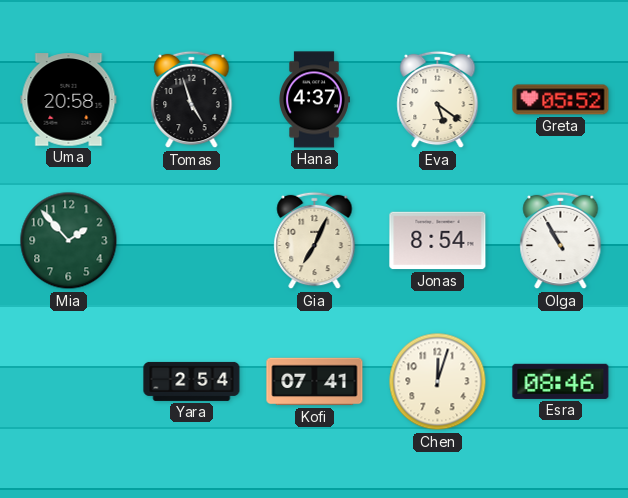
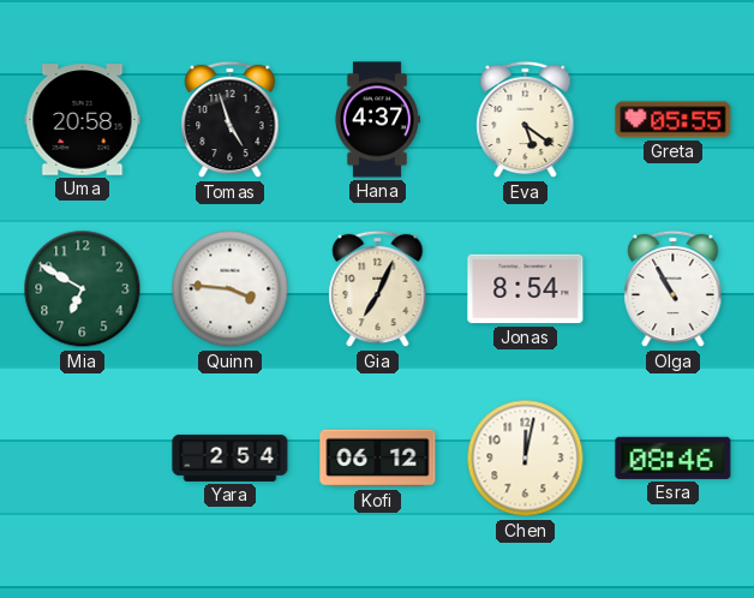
Greta: 05:52 -> 05:55 (674, 120)
Mia: 1:53 -> 6:50 (83, 289)
Quinn: none -> 3:46 (231, 289)
Kofi: 07:41 -> 06:12 (378, 459)
Chen: 12:03 -> 12:02 (526, 459)
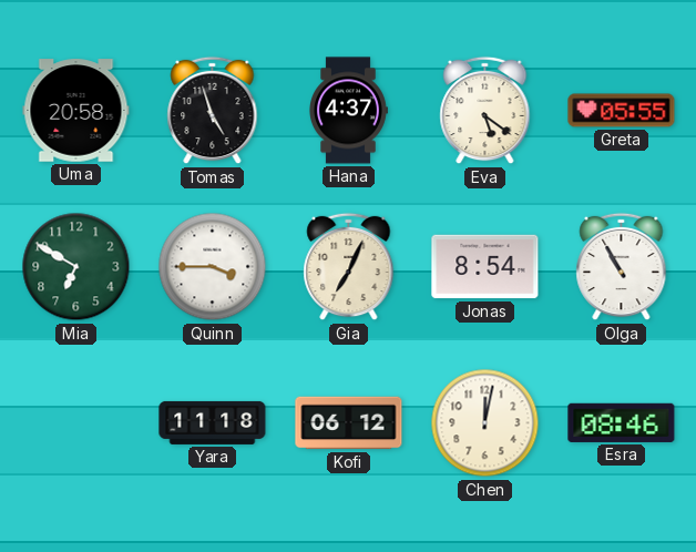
Quinn: 3:46 -> 3:45 (213, 267)
Yara: 2:54 -> 11:18 (213, 422)
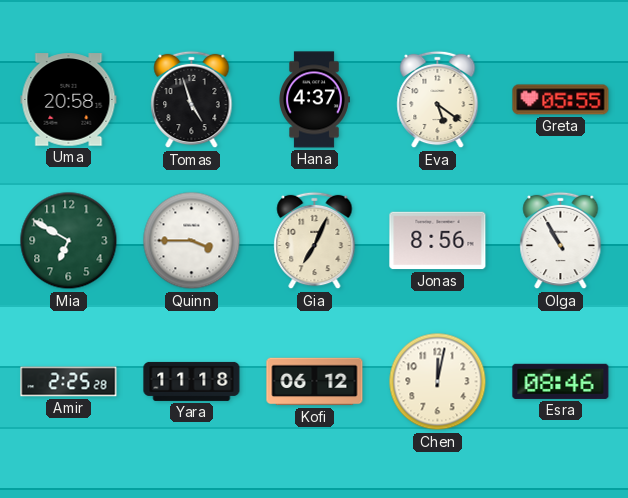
Jonas: 8:54 -> 8:56 (438, 241)
Amir: none -> 2:25 (69, 382)
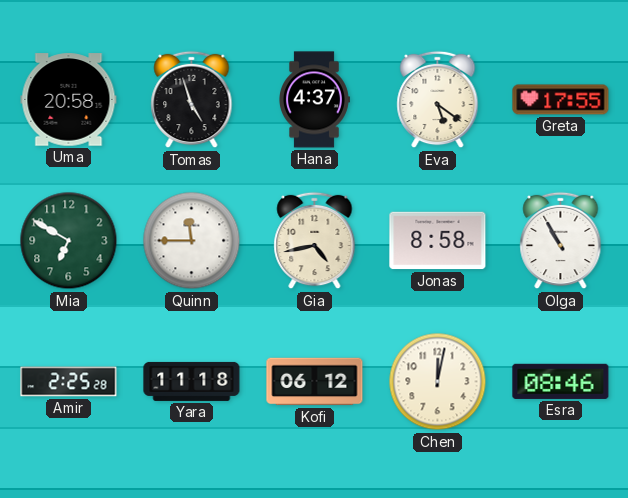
Greta: 05:55 -> 17:55 (561, 100)
Quinn: 3:45 -> 11:45 (192, 241)
Gia: 7:04 -> 4:43 (315, 241)
Jonas: 8:56 -> 8:58 (438, 241)
